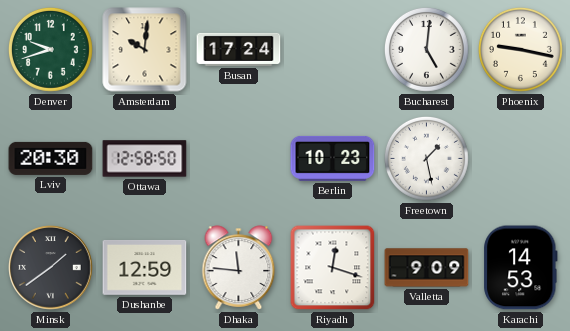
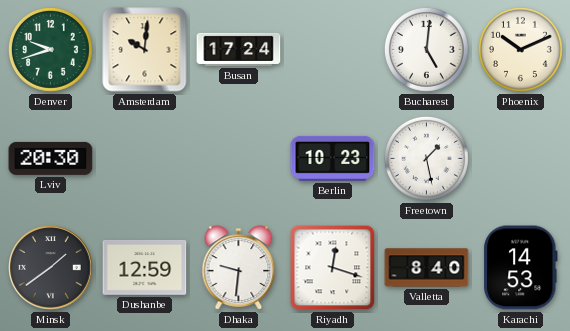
Phoenix: 9:17 -> 10:11 (520, 49)
Ottawa: 12:58 -> none (145, 159)
Dhaka: 11:46 -> 9:31 (239, 268)
Valletta: 9:09 -> 8:40 (427, 268)
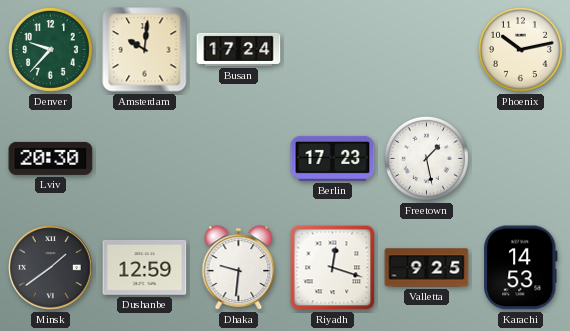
Denver: 9:42 -> 9:37 (50, 49)
Bucharest: 5:01 -> none (426, 49)
Phoenix: 10:11 -> 10:13 (520, 49)
Berlin: 10:23 -> 17:23 (333, 158)
Valletta: 8:40 -> 9:25 (427, 268)
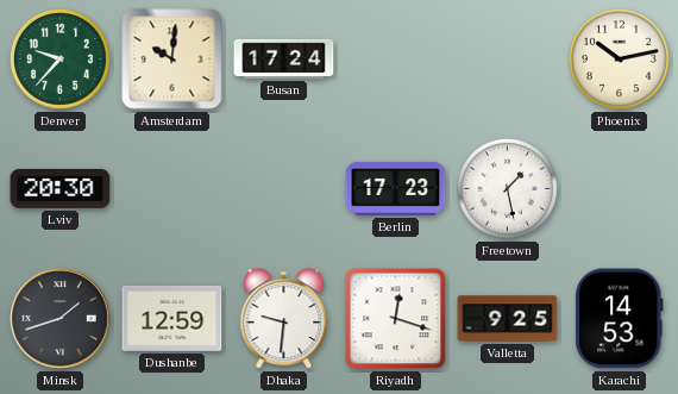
Minsk: 1:39 -> 1:42 (61, 319)
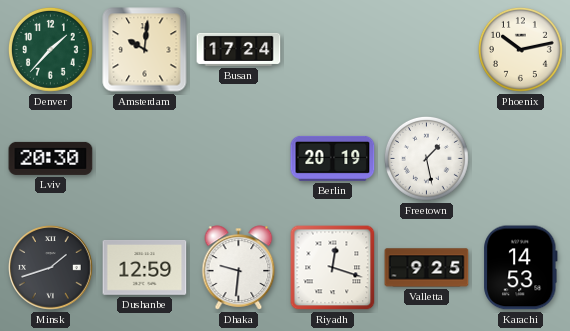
Denver: 9:37 -> 1:37 (50, 49)
Berlin: 17:23 -> 20:19 (333, 158)
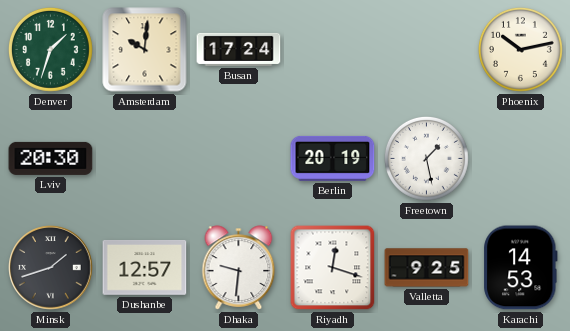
Denver: 1:37 -> 1:33 (50, 49)
Dushanbe: 12:59 -> 12:57 (145, 267)
